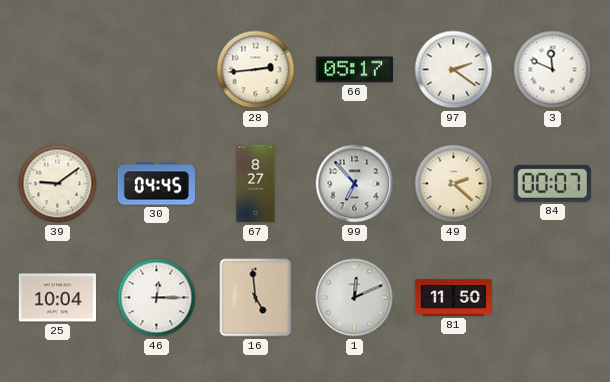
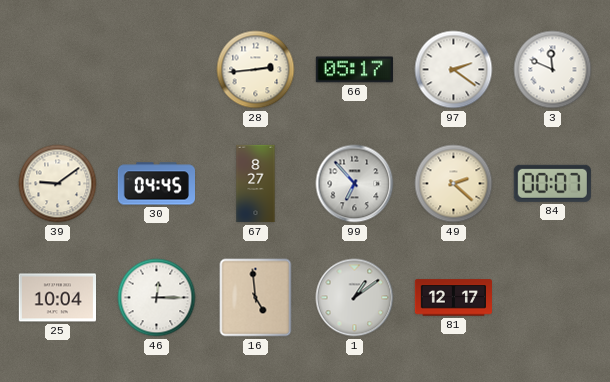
1: 12:11 -> 1:09 (355, 298)
81: 11:50 -> 12:17 (453, 298)
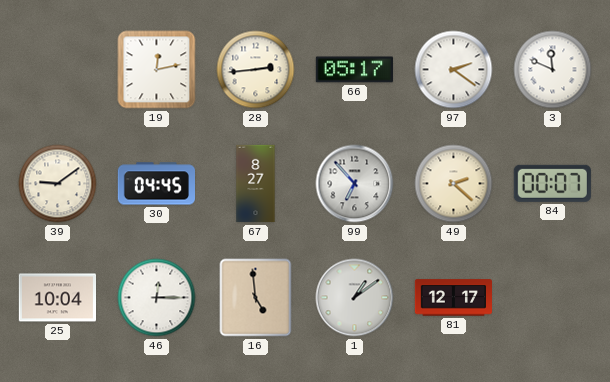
19: none -> 12:13 (157, 70)
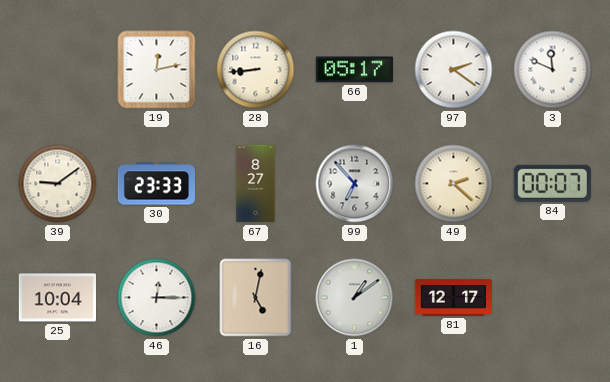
28: 2:44 -> 8:44 (256, 70)
30: 04:45 -> 23:33 (156, 184)
16: 4:59 -> 5:02 (256, 298)
